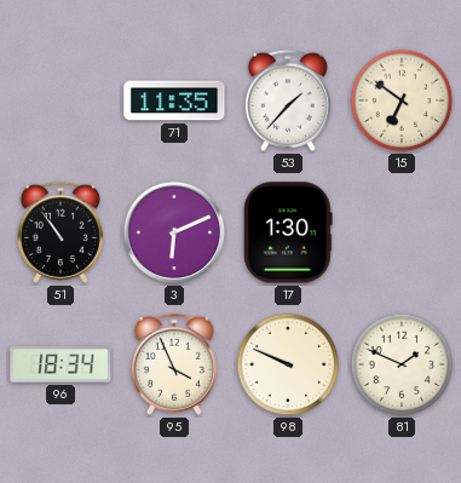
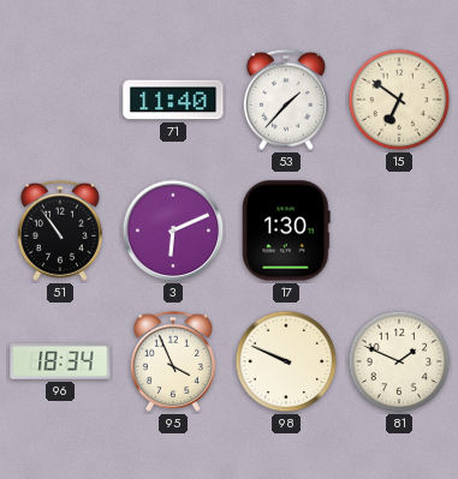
71: 11:35 -> 11:40 (173, 100)
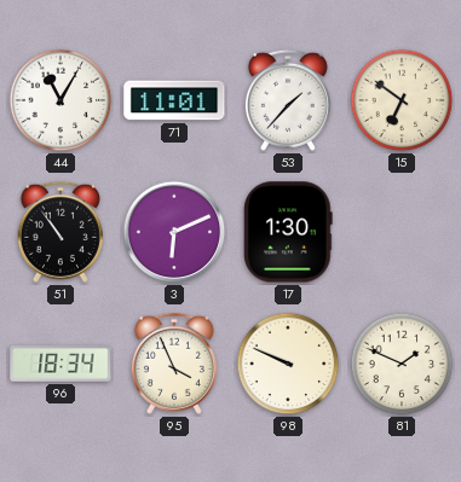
44: none -> 11:05 (60, 100)
71: 11:40 -> 11:01 (174, 100)
